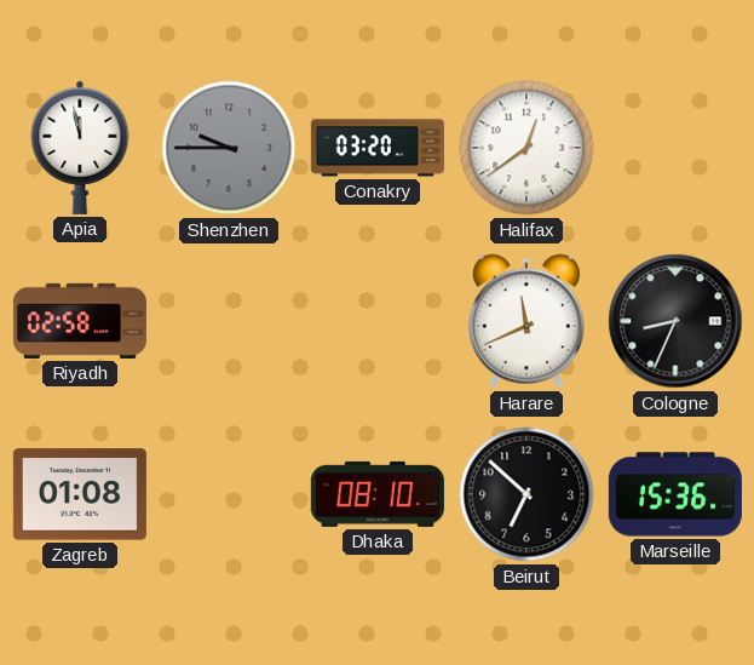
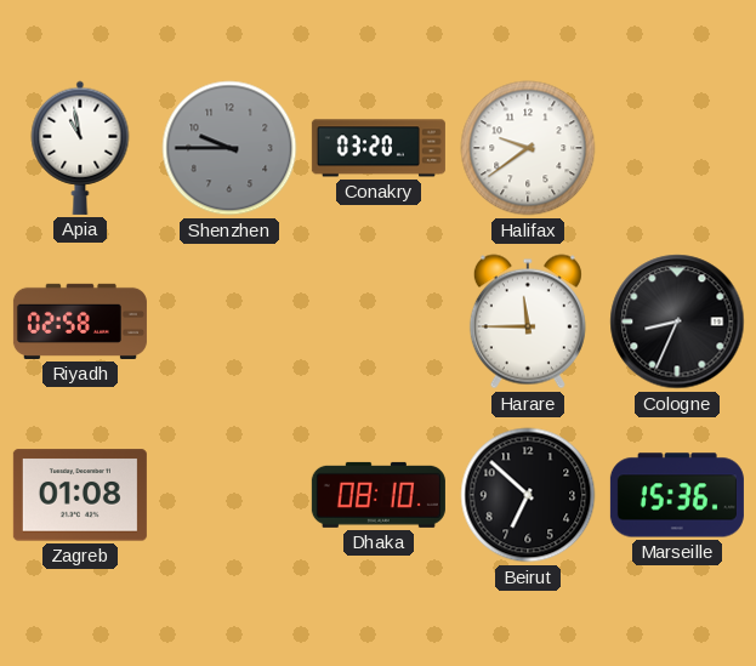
Apia: 11:58 -> 10:58 (80, 148)
Halifax: 12:39 -> 9:39 (528, 148)
Harare: 11:41 -> 11:45 (528, 321)
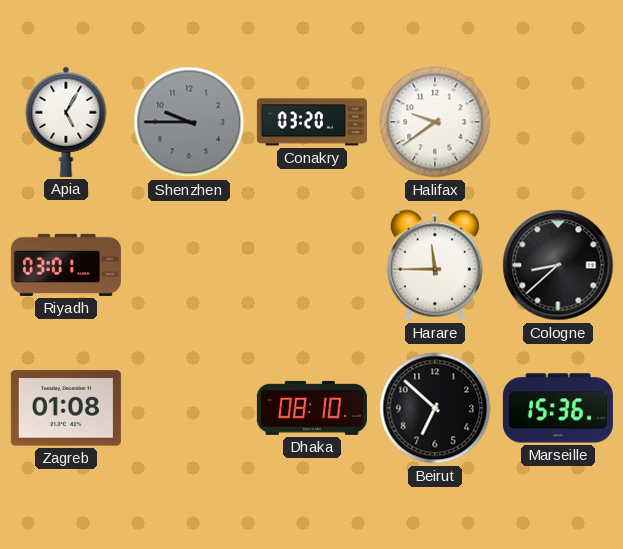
Apia: 10:58 -> 5:05 (66, 122)
Riyadh: 02:58 -> 03:01 (66, 265)
Cologne: 8:34 -> 8:38 (558, 265)
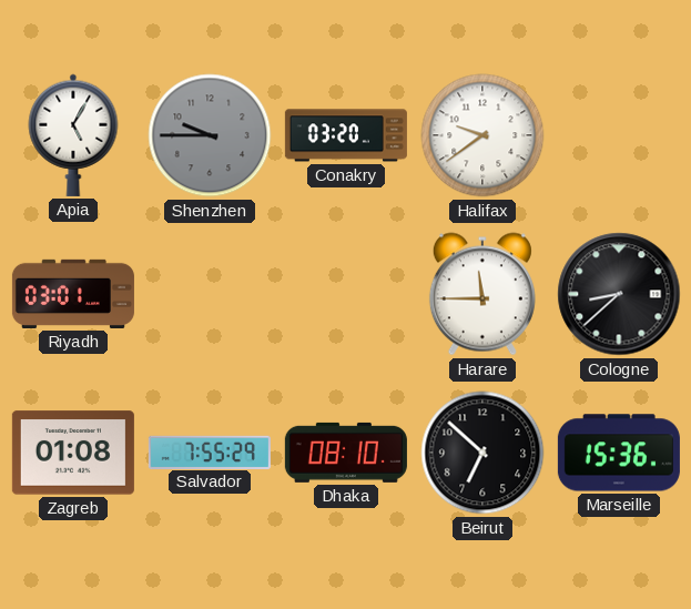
Salvador: none -> 7:55 (210, 451)
